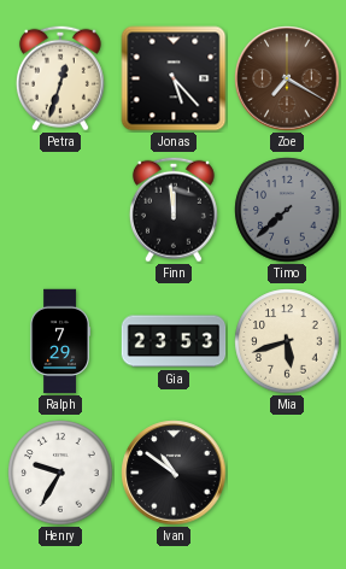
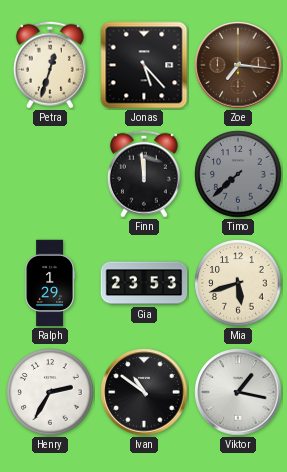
Zoe: 7:20 -> 7:16 (238, 65)
Ralph: 7:29 -> 1:29 (49, 283)
Henry: 9:35 -> 2:35 (50, 392)
Viktor: none -> 1:17 (238, 392)
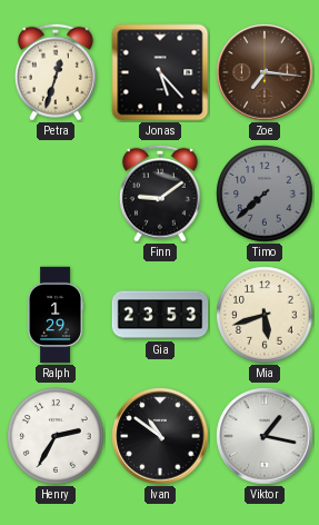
Finn: 11:59 -> 9:09 (160, 194)
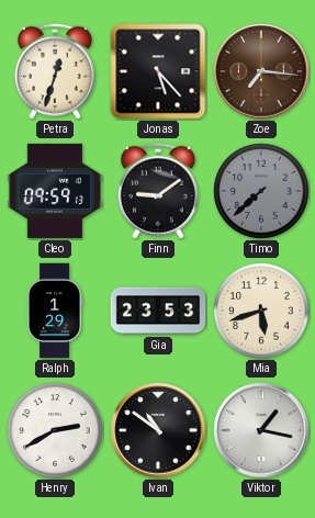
Cleo: none -> 09:59 (55, 191)
Henry: 2:35 -> 2:40 (55, 430)
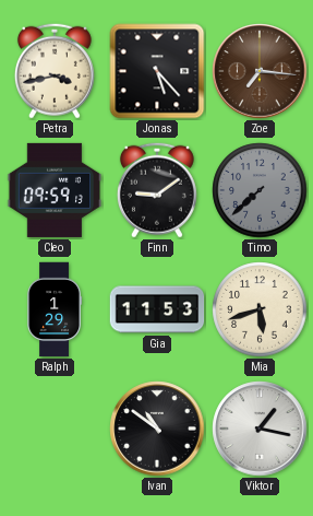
Petra: 12:33 -> 3:43 (55, 71)
Gia: 23:53 -> 11:53 (157, 309)
Henry: 2:40 -> none (55, 430)
